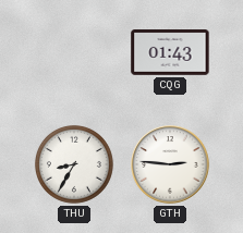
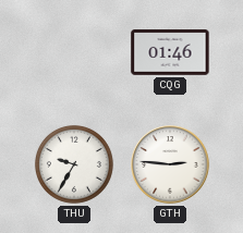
CQG: 01:43 -> 01:46 (170, 52)
THU: 8:35 -> 9:35 (74, 164)
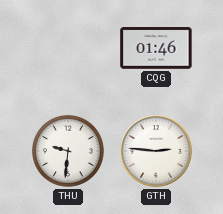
THU: 9:35 -> 9:31 (68, 151)
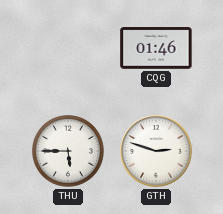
THU: 9:31 -> 5:45 (68, 151)
GTH: 2:46 -> 2:48 (156, 151)
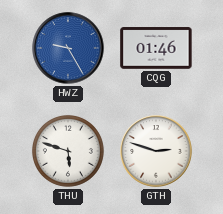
HWZ: none -> 9:25 (68, 48)
THU: 5:45 -> 5:48 (68, 151)
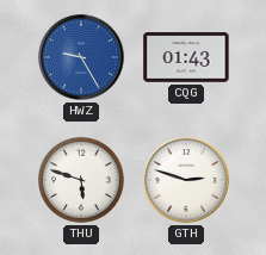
CQG: 01:46 -> 01:43 (186, 57)
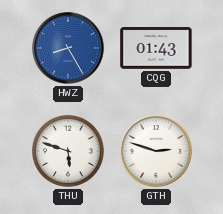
HWZ: 9:25 -> 8:25 (68, 48)
